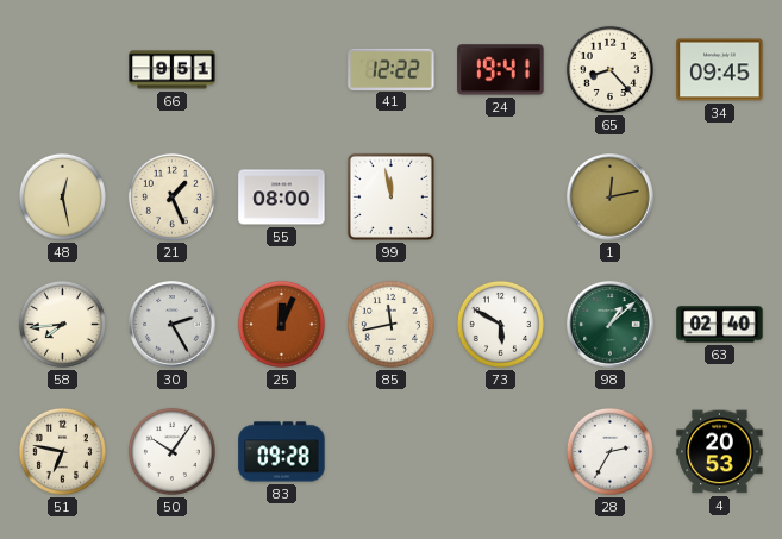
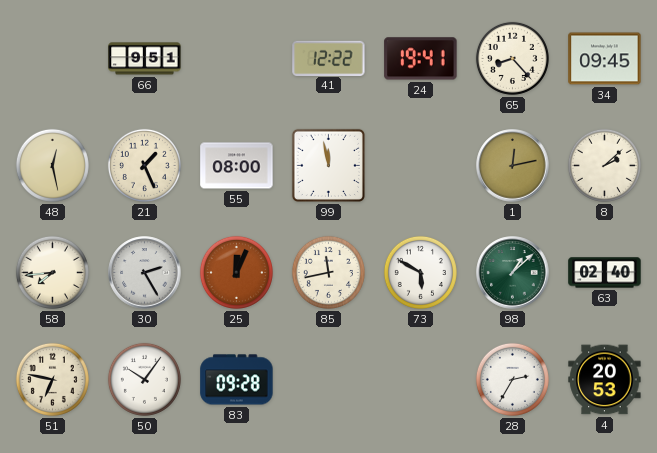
8: none -> 2:08 (604, 165)
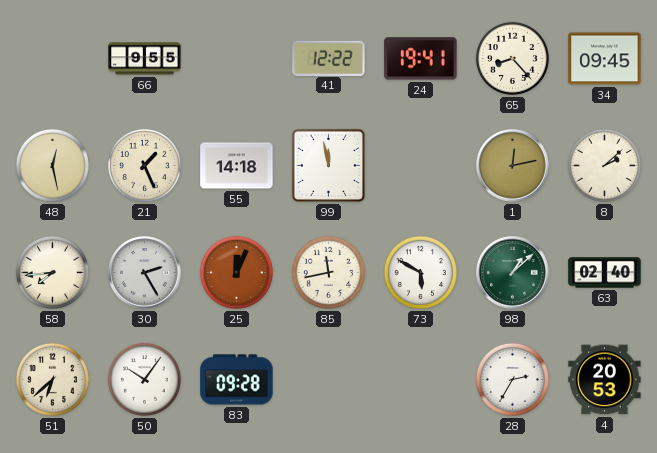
66: 9:51 -> 9:55 (145, 59)
55: 08:00 -> 14:18 (237, 166)
51: 6:47 -> 6:38 (52, 379)
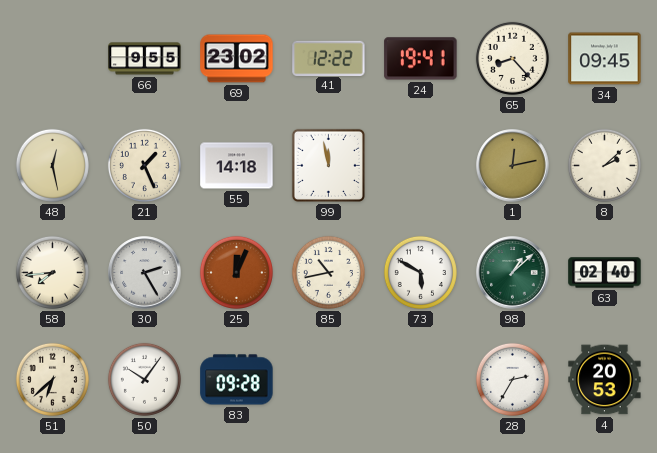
69: none -> 23:02 (237, 59)
85: 11:43 -> 10:43 (328, 272)
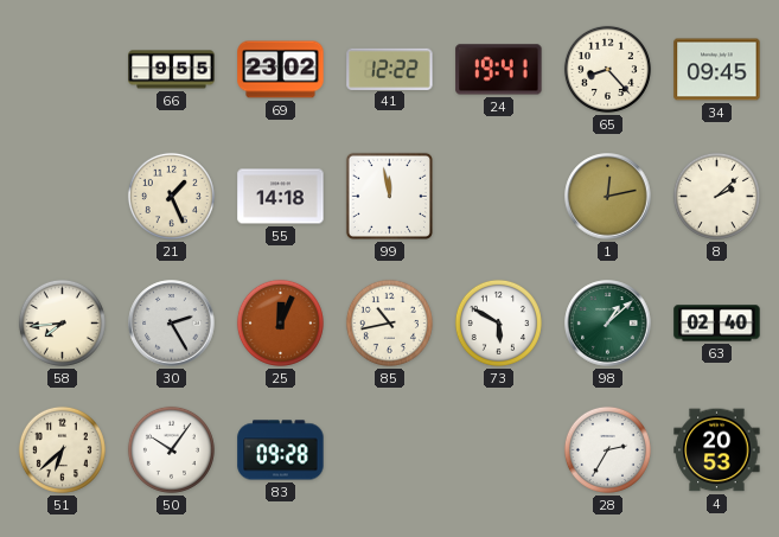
48: 12:28 -> none (52, 165)
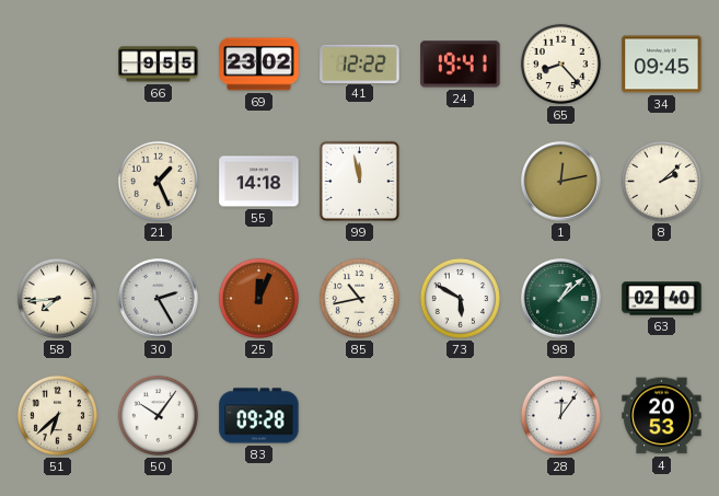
28: 2:35 -> 12:06 (560, 415)
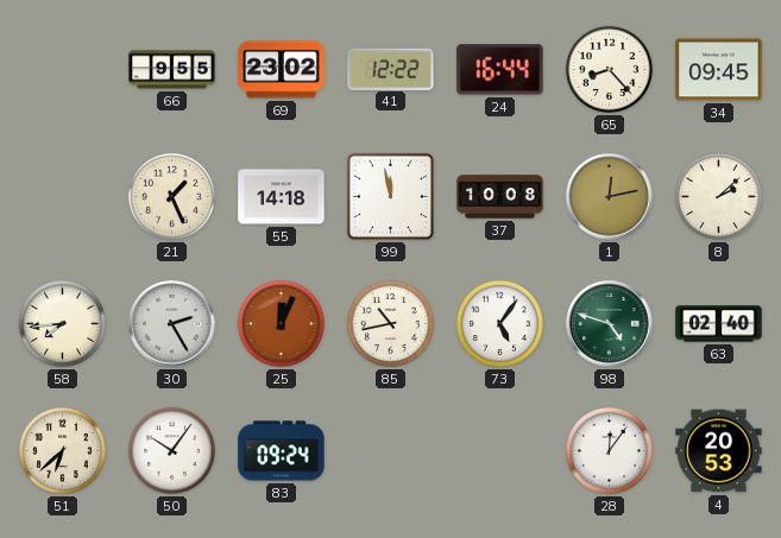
24: 19:41 -> 16:44 (500, 70)
37: none -> 10:08 (500, 197)
73: 5:50 -> 5:06 (499, 323)
98: 1:08 -> 4:48 (610, 324)
83: 09:28 -> 09:24 (282, 451)
